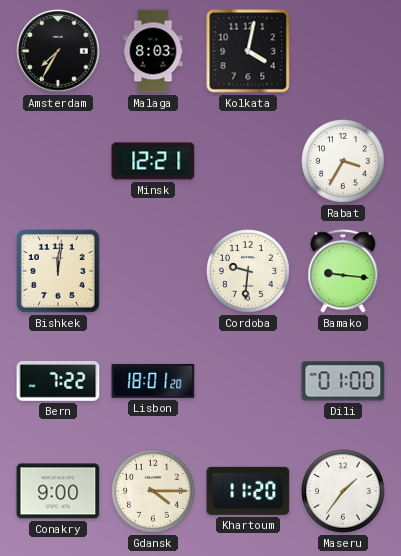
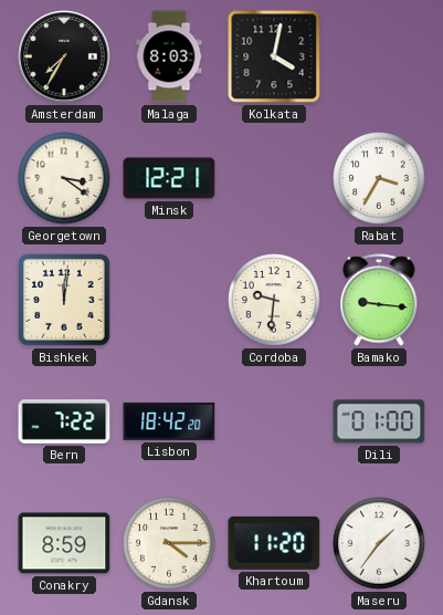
Georgetown: none -> 3:21 (65, 179)
Lisbon: 18:01 -> 18:42 (169, 421)
Conakry: 9:00 -> 8:59 (64, 543)
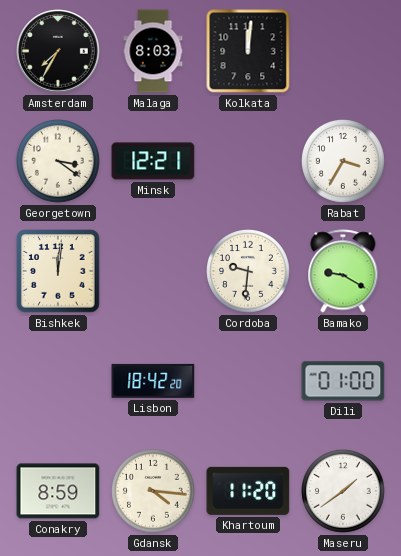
Kolkata: 4:02 -> 12:01 (248, 51)
Bamako: 9:16 -> 9:20 (343, 271)
Bern: 7:22 -> none (64, 423)
Gdansk: 4:15 -> 4:16 (154, 492)
Maseru: 1:36 -> 1:39 (344, 492)
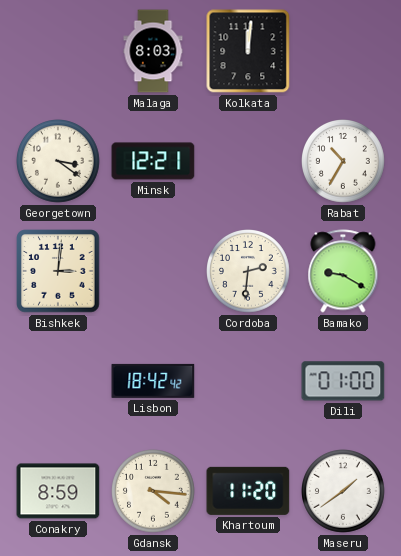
Amsterdam: 7:35 -> none (58, 51)
Rabat: 3:35 -> 10:35 (344, 162)
Bishkek: 12:01 -> 3:01 (58, 271)
Cordoba: 9:31 -> 2:31 (249, 272)
Lisbon: 18:42:20 -> 18:42:42 (153, 381)
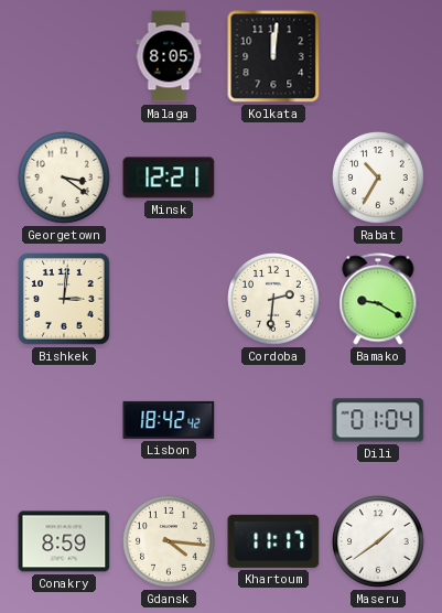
Malaga: 8:03 -> 8:05 (169, 56)
Dili: 01:00 -> 01:04 (378, 420)
Khartoum: 11:20 -> 11:17 (273, 541)
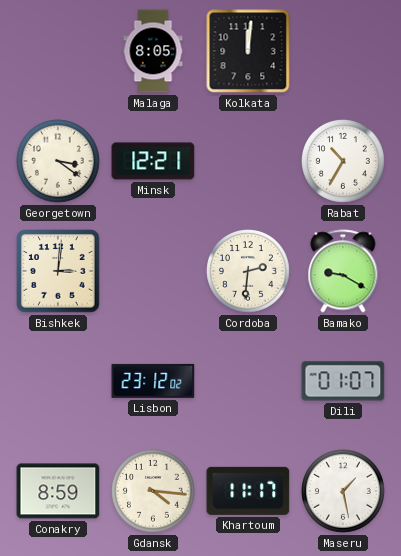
Lisbon: 18:42 -> 23:12 (153, 381)
Dili: 01:04 -> 01:07 (343, 381)
Maseru: 1:39 -> 1:28 (344, 492)
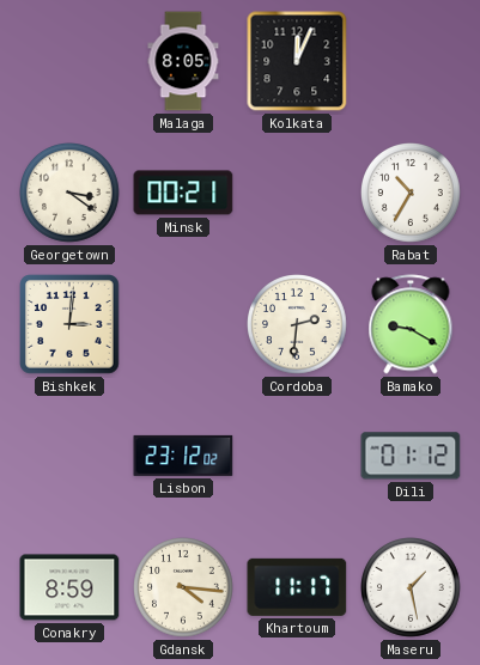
Kolkata: 12:01 -> 12:04 (297, 61)
Minsk: 12:21 -> 00:21 (183, 193)
Dili: 01:07 -> 01:12 (411, 456)
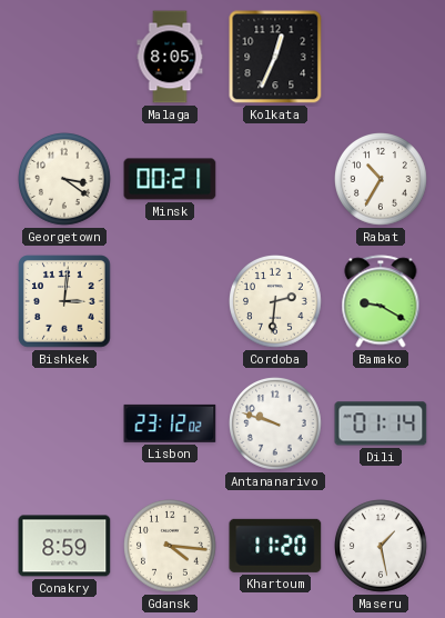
Kolkata: 12:04 -> 12:34 (275, 57)
Antananarivo: none -> 9:48 (276, 425)
Dili: 01:12 -> 01:14 (381, 423)
Khartoum: 11:17 -> 11:20 (275, 546)
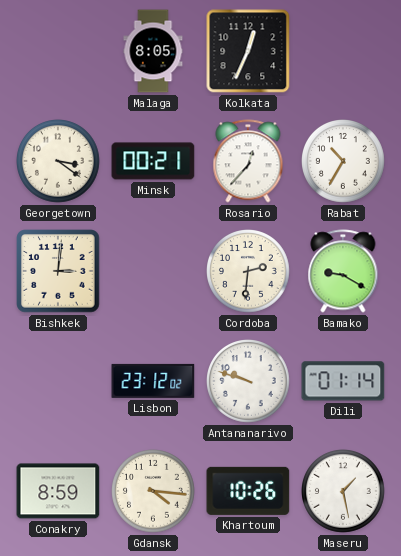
Rosario: none -> 12:37 (248, 161)
Khartoum: 11:20 -> 10:26 (248, 491)
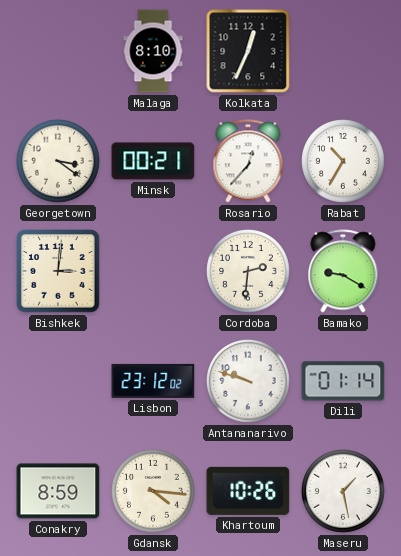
Malaga: 8:05 -> 8:10 (153, 51)
